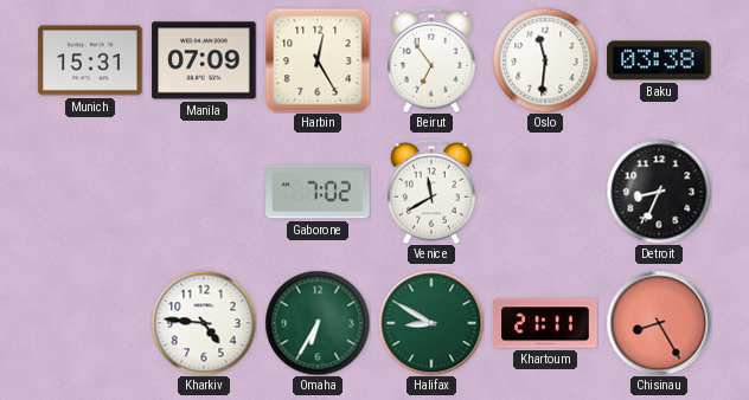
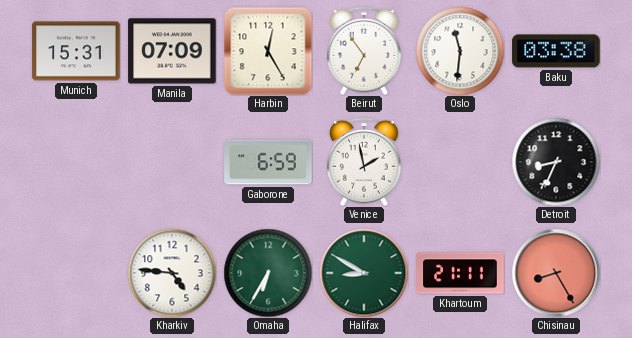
Gaborone: 7:02 -> 6:59 (268, 162)
Venice: 11:40 -> 1:58 (365, 162)
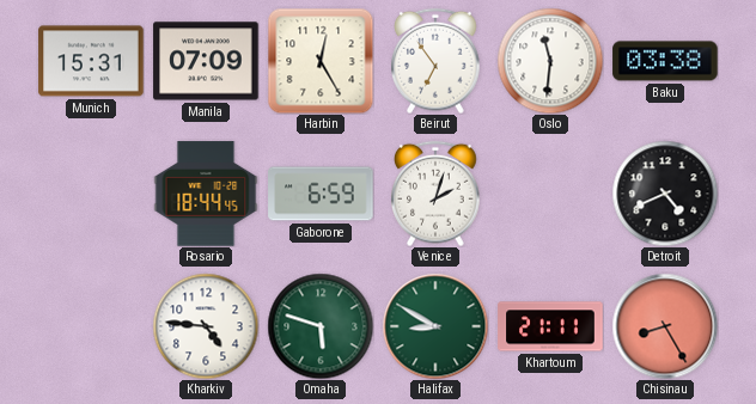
Rosario: none -> 18:44 (206, 194)
Venice: 1:58 -> 2:03 (437, 194)
Detroit: 8:34 -> 4:41 (665, 194)
Omaha: 6:35 -> 5:48 (321, 326)
